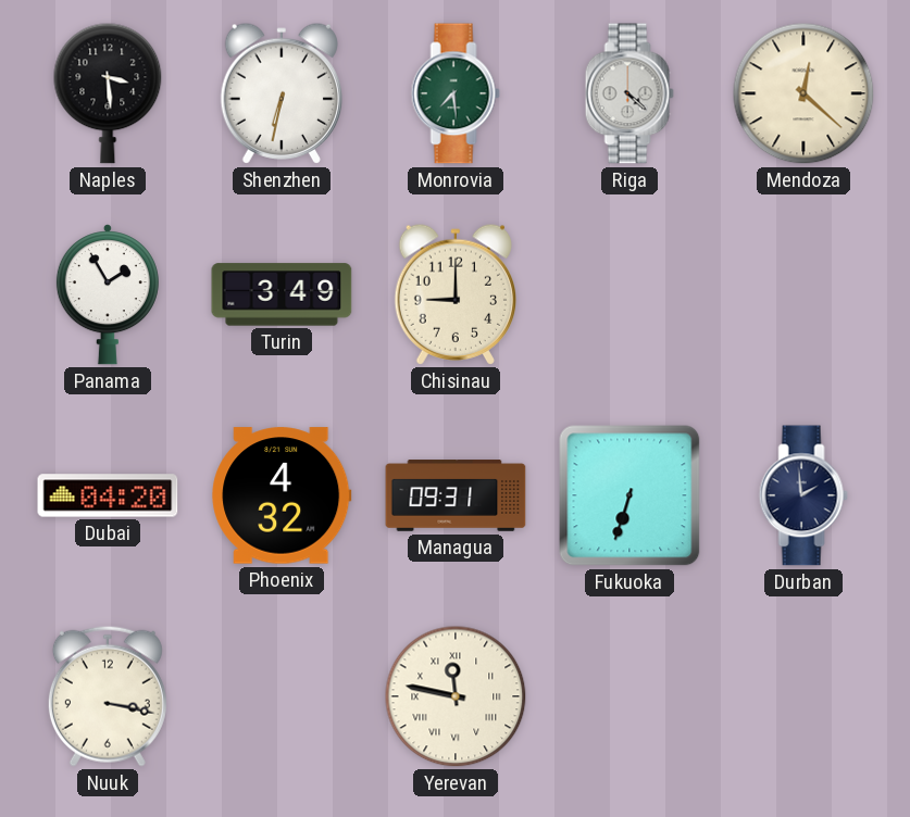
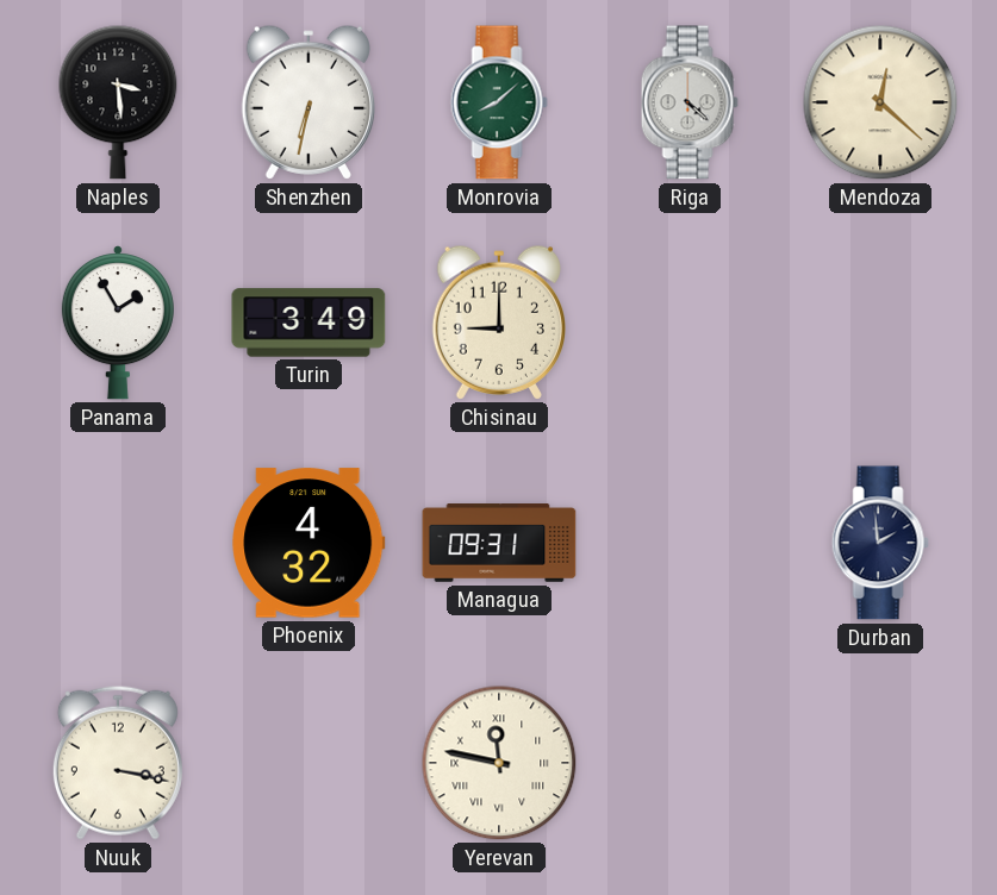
Monrovia: 7:29 -> 8:08 (499, 102)
Dubai: 04:20 -> none (108, 495)
Fukuoka: 6:33 -> none (629, 495)
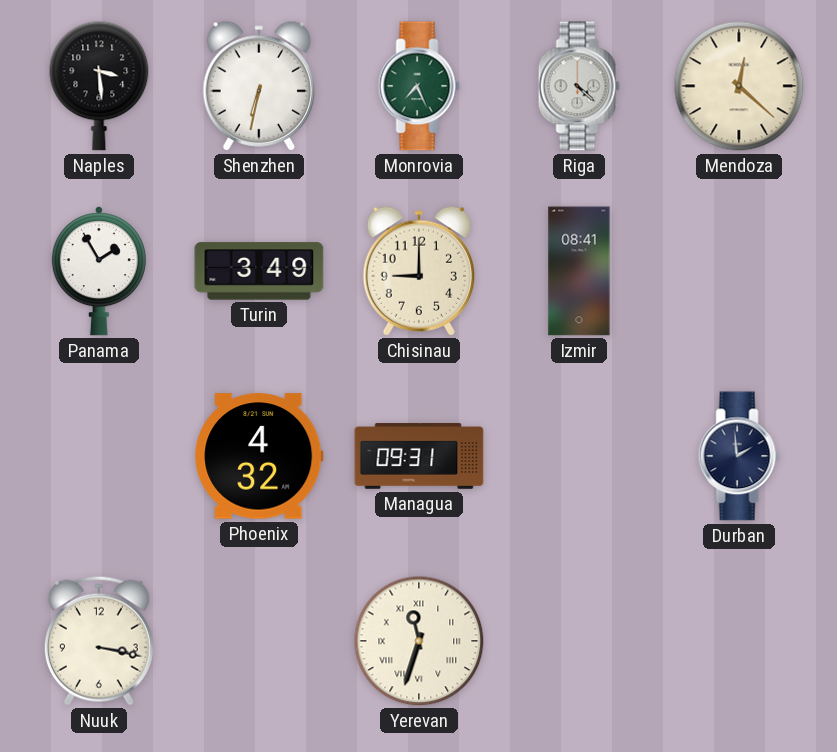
Monrovia: 8:08 -> 7:26 (419, 86)
Izmir: none -> 08:41 (579, 271)
Yerevan: 11:47 -> 11:33 (419, 641)
